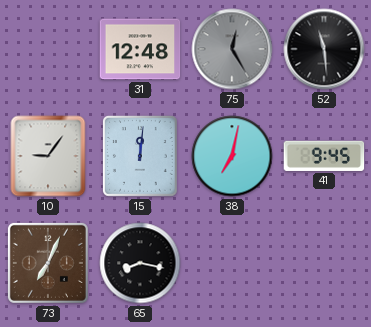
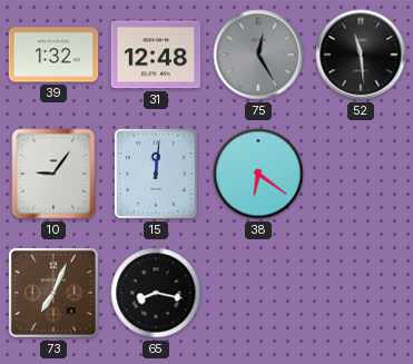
39: none -> 1:32 (53, 55)
38: 7:02 -> 6:21 (258, 174)
41: 9:45 -> none (324, 156)
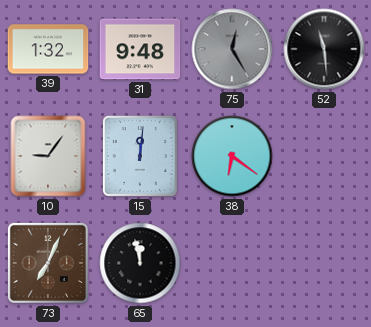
31: 12:48 -> 9:48 (140, 49)
65: 8:17 -> 11:58 (140, 263)
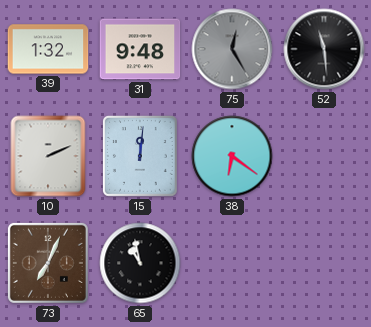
10: 9:06 -> 2:11 (48, 156)
65: 11:58 -> 10:58 (140, 263)
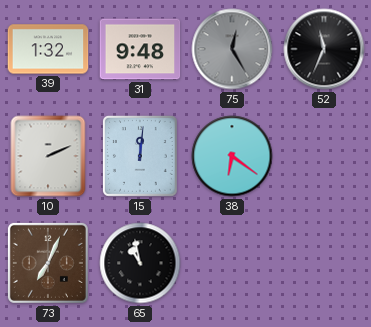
52: 11:29 -> 11:34 (324, 49)
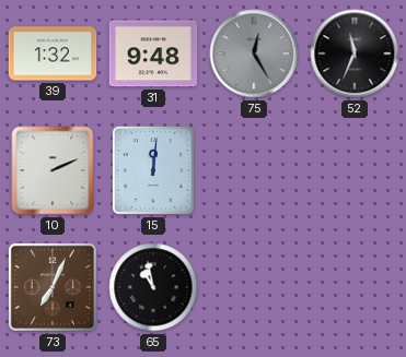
38: 6:21 -> none (232, 156)
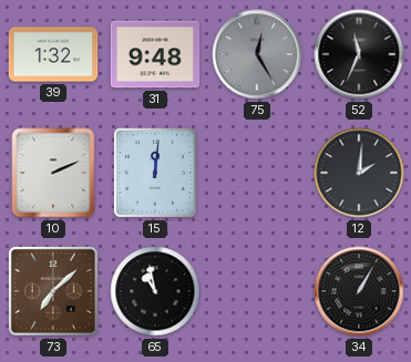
12: none -> 2:01 (359, 173)
73: 7:04 -> 7:08 (53, 291)
34: none -> 1:05 (359, 291)
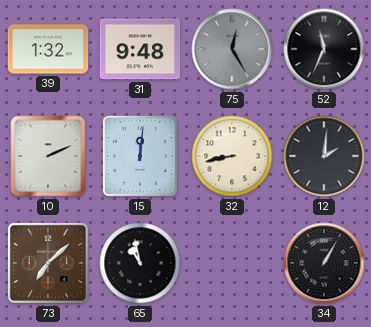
32: none -> 8:43 (232, 156)
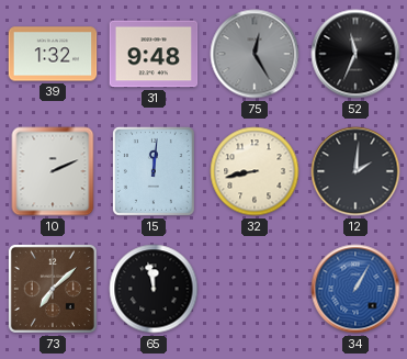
65: 10:58 -> 11:58 (154, 289)
34 dial: black -> blue (355, 289)
